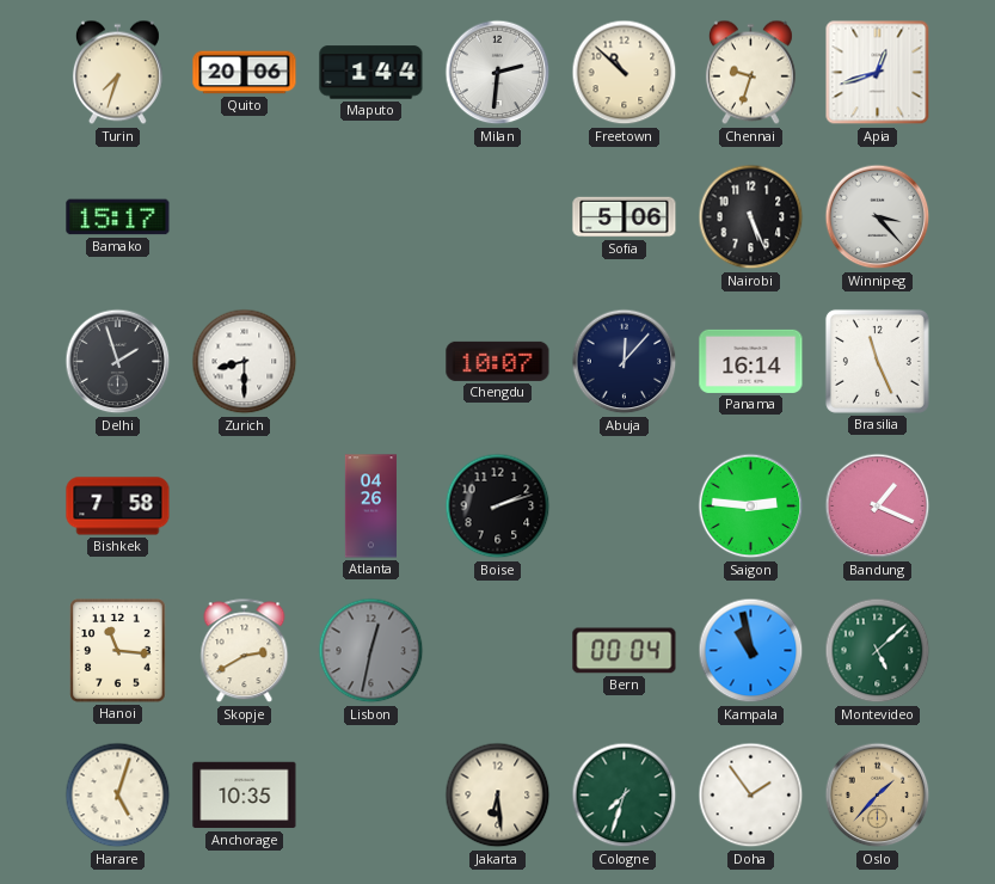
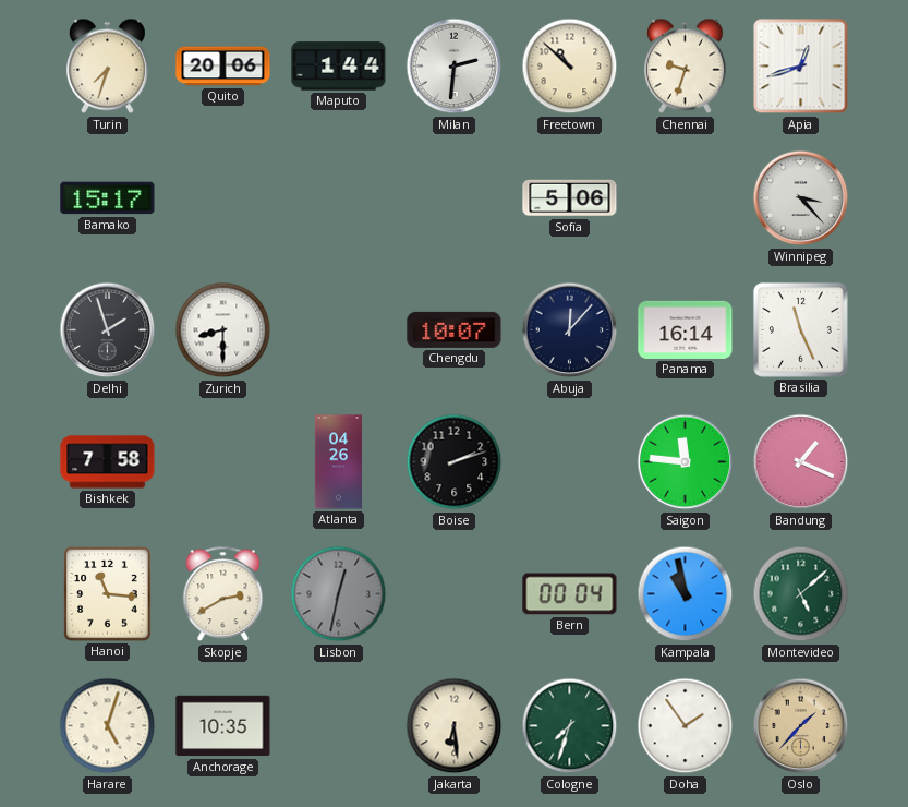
Nairobi: 5:26 -> none (751, 217)
Saigon: 2:46 -> 11:46 (686, 462)
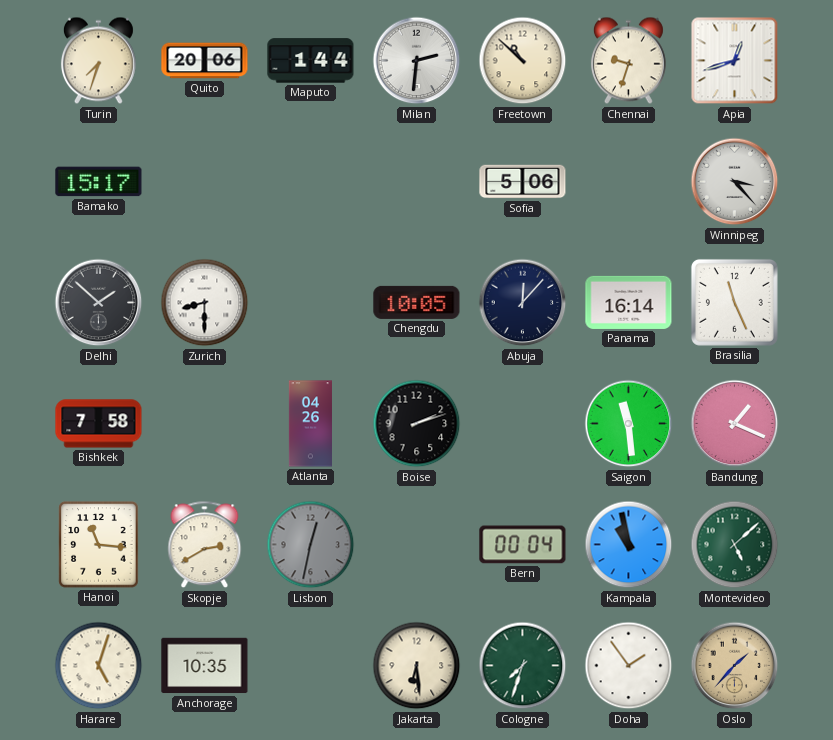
Delhi: 1:57 -> 1:52 (99, 303)
Chengdu: 10:07 -> 10:05 (417, 302)
Saigon: 11:46 -> 11:29 (629, 424)
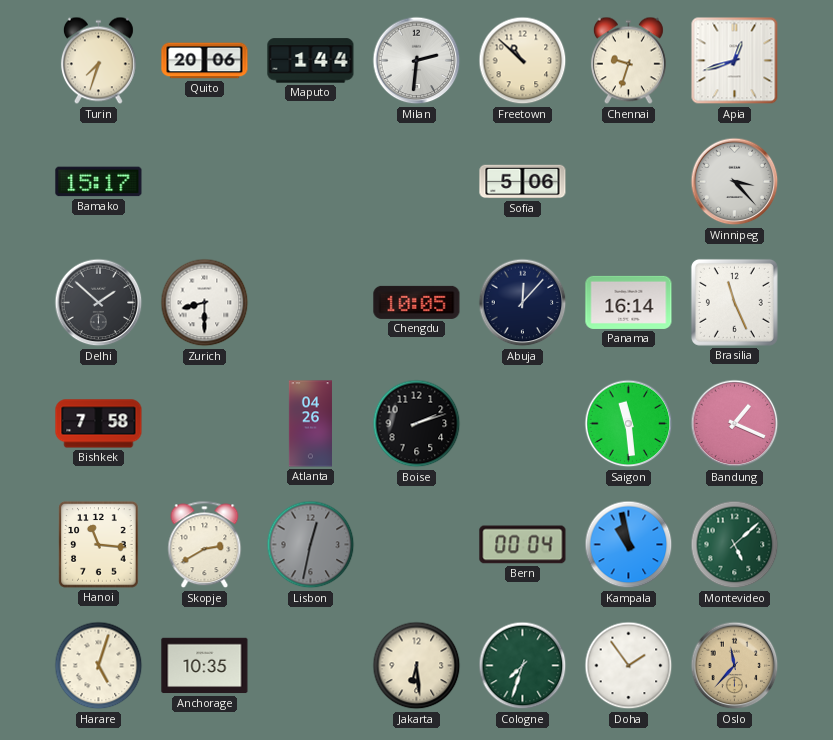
Oslo: 1:37 -> 11:37 (735, 666)
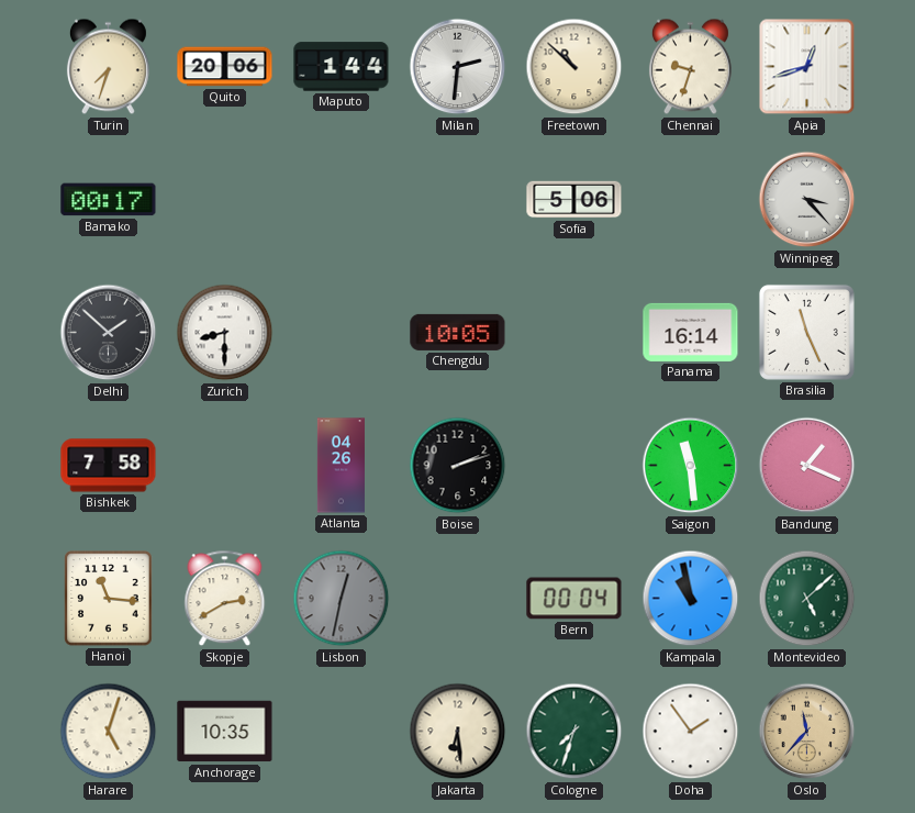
Bamako: 15:17 -> 00:17 (109, 200)
Abuja: 12:07 -> none (523, 303)
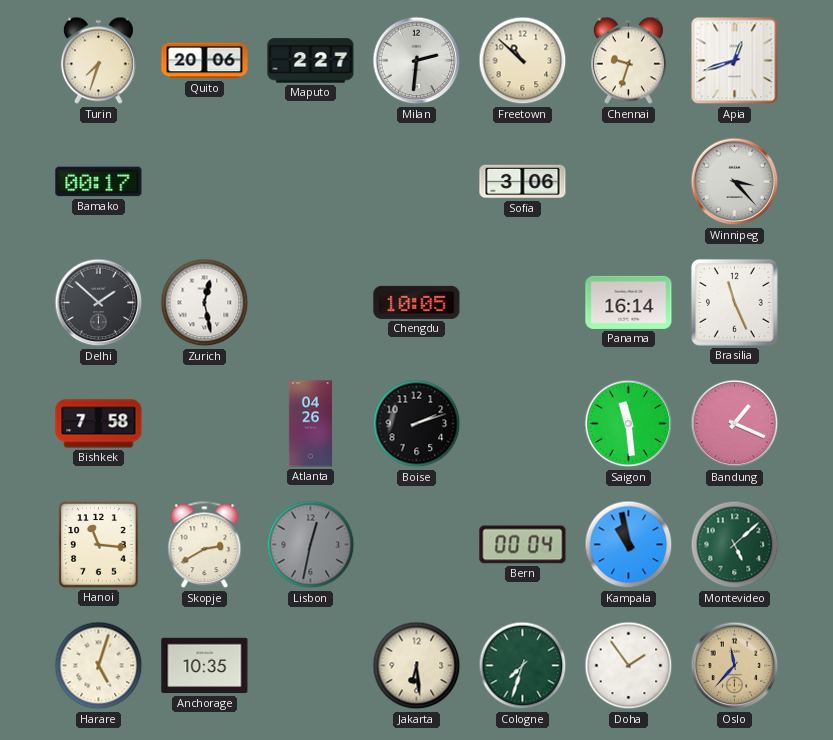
Maputo: 1:44 -> 2:27 (311, 61)
Sofia: 5:06 -> 3:06 (523, 182)
Zurich: 8:30 -> 12:28 (205, 303)
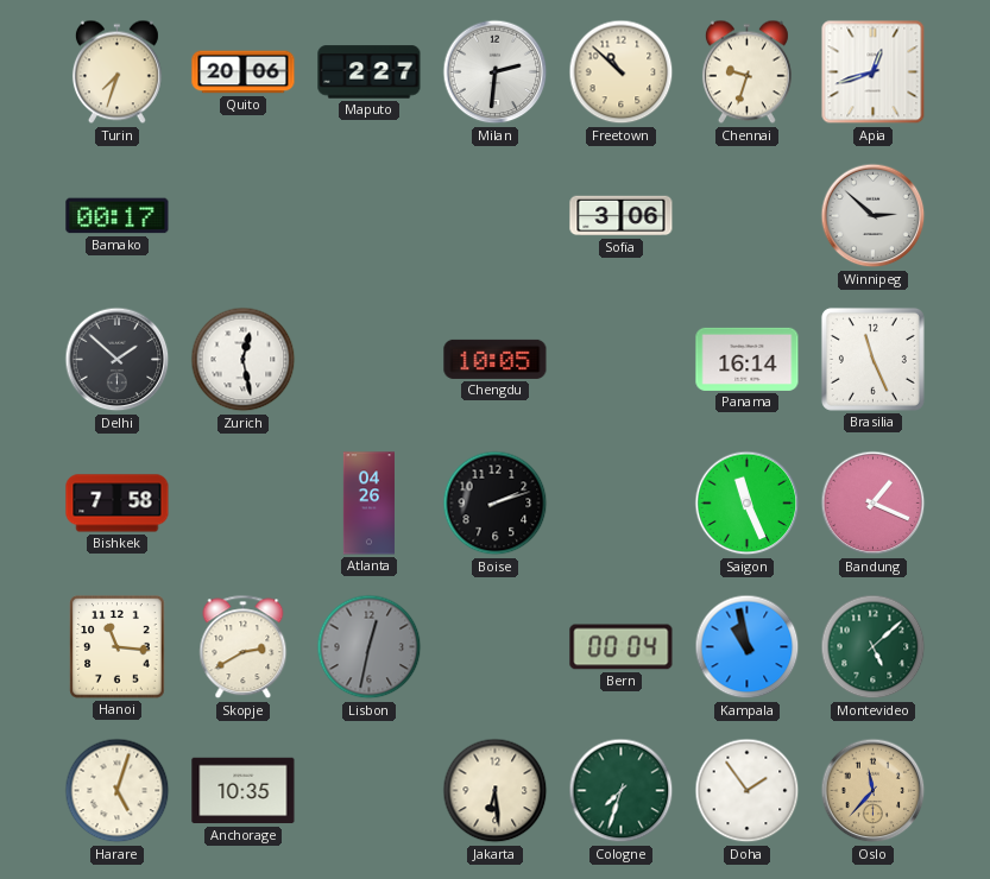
Winnipeg: 3:23 -> 2:52 (874, 216)
Saigon: 11:29 -> 11:26 (748, 504)
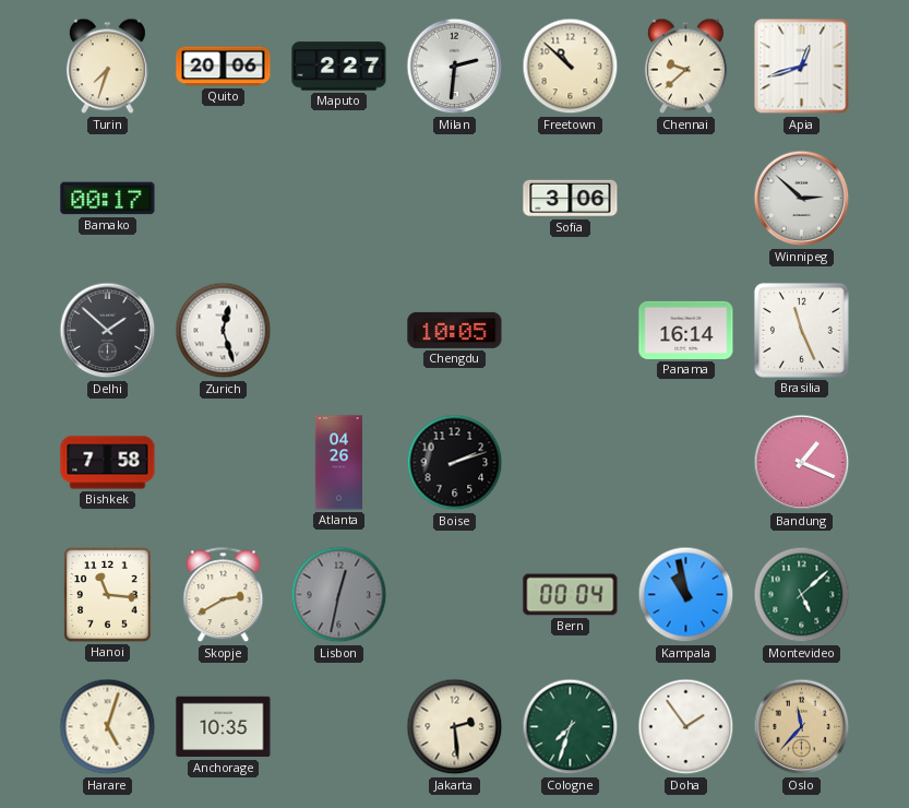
Chennai: 9:33 -> 9:38 (685, 67)
Zurich: 12:28 -> 12:27 (224, 331)
Saigon: 11:26 -> none (748, 504)
Jakarta: 6:29 -> 2:29 (455, 727)
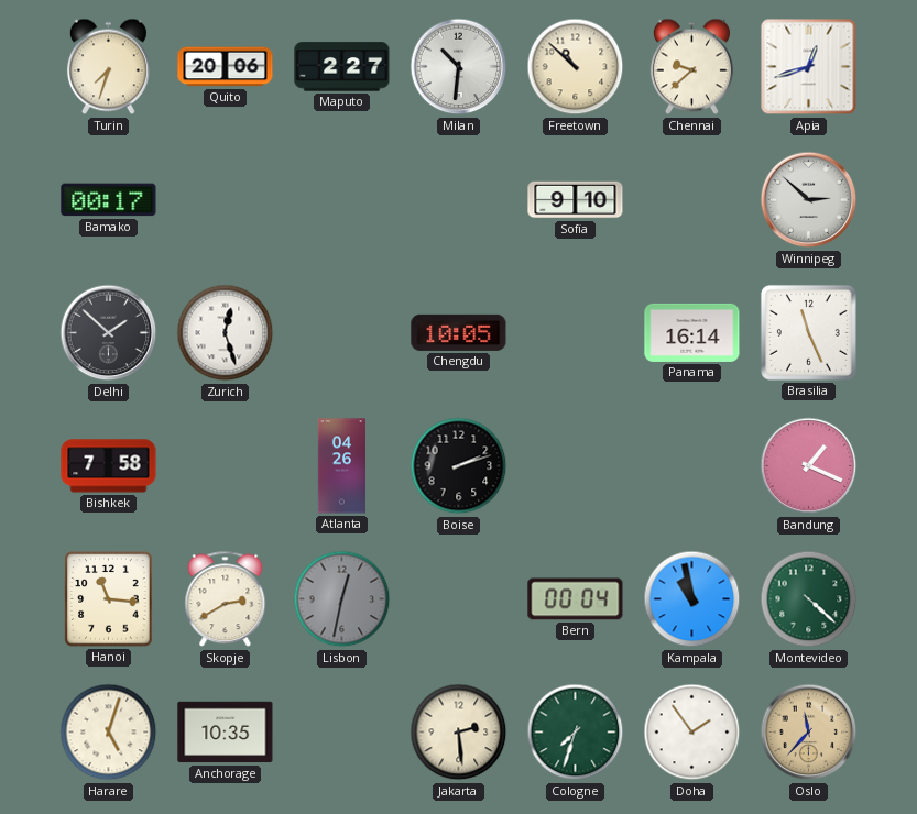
Milan: 2:31 -> 10:31 (459, 67)
Sofia: 3:06 -> 9:10 (576, 200)
Montevideo: 5:08 -> 4:22 (809, 599)
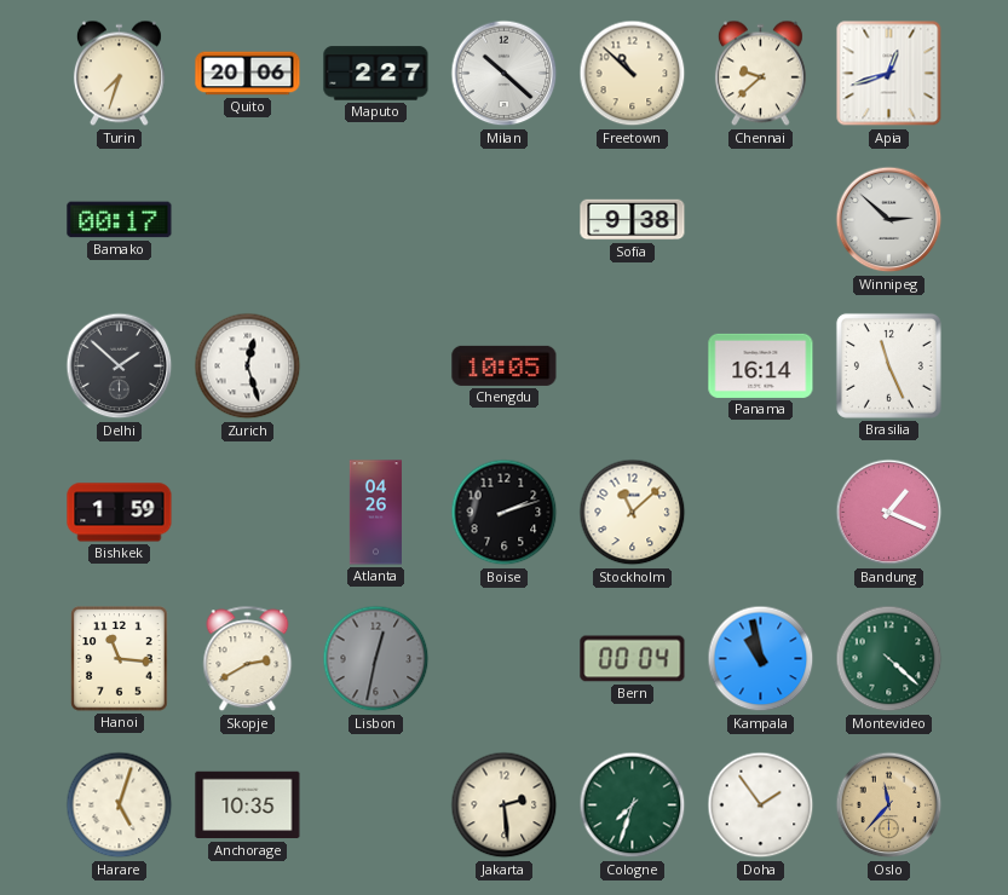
Milan: 10:31 -> 10:22 (505, 74)
Sofia: 9:10 -> 9:38 (633, 220)
Bishkek: 7:58 -> 1:59 (120, 513)
Stockholm: none -> 11:08 (633, 513)
